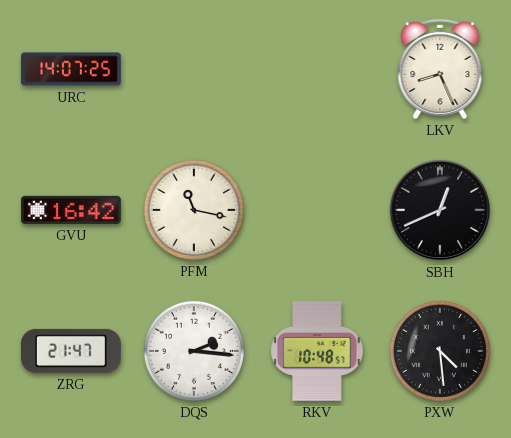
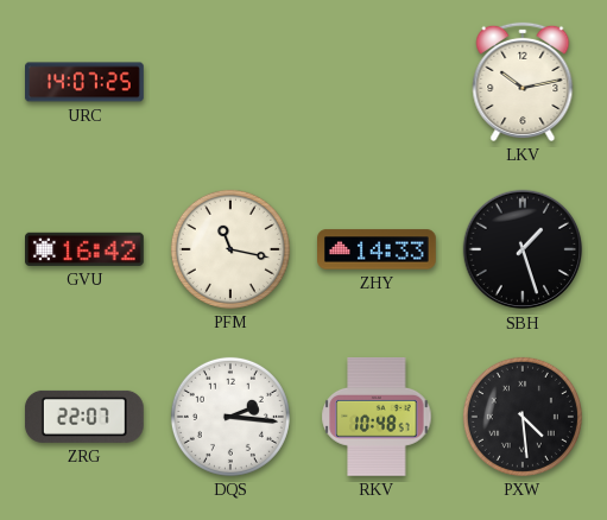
LKV: 8:26 -> 10:13 (523, 82)
ZHY: none -> 14:33 (378, 249)
SBH: 12:41 -> 1:27 (523, 249)
ZRG: 21:47 -> 22:07 (84, 417)
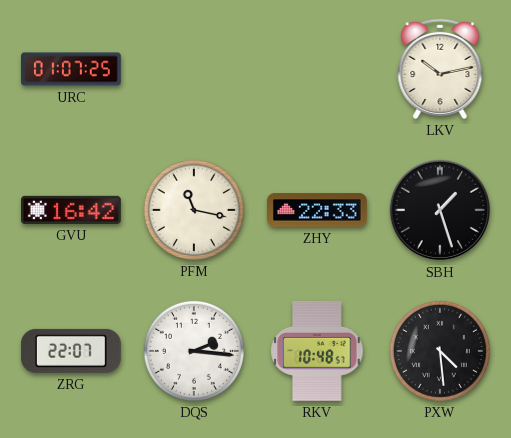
URC: 14:07 -> 01:07 (72, 69)
ZHY: 14:33 -> 22:33 (318, 210)
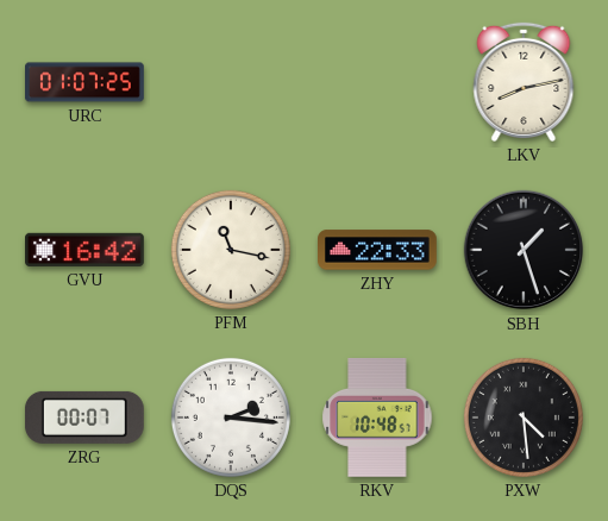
LKV: 10:13 -> 8:13 (524, 82)
ZRG: 22:07 -> 00:07 (84, 418)
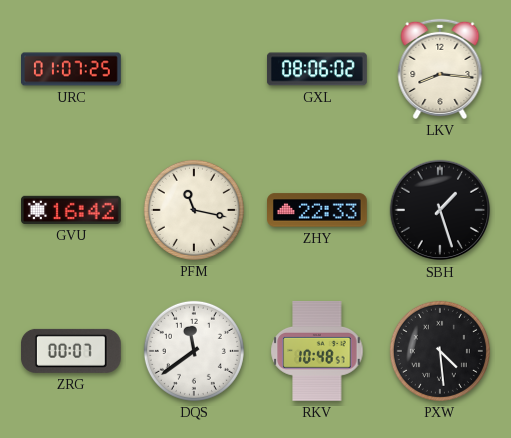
GXL: none -> 08:06 (318, 69)
LKV: 8:13 -> 8:16 (440, 69)
DQS: 2:16 -> 11:39 (194, 351)
